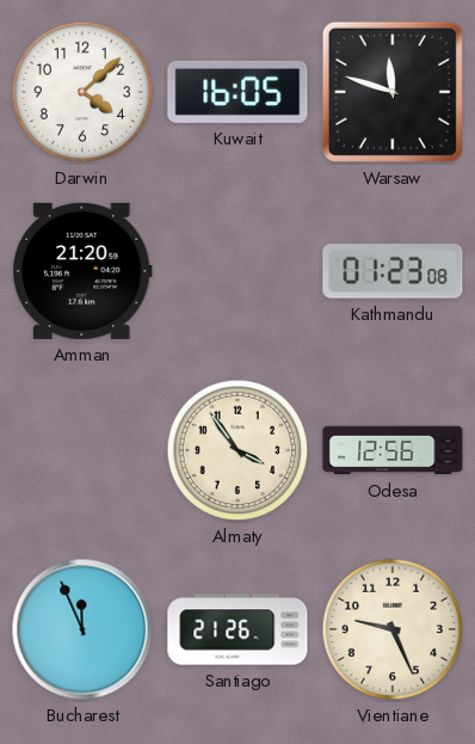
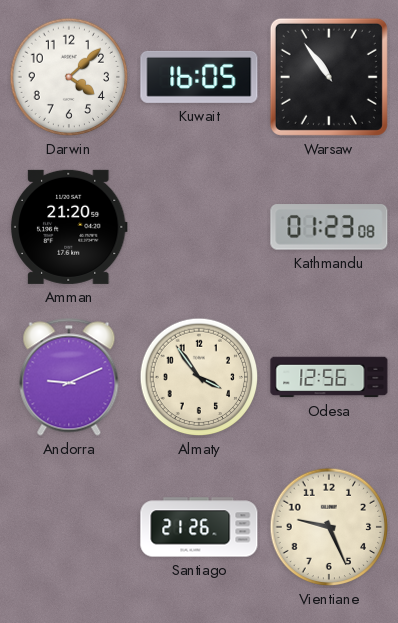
Warsaw: 11:48 -> 10:54 (329, 77)
Andorra: none -> 9:11 (69, 377)
Bucharest: 11:56 -> none (82, 629)
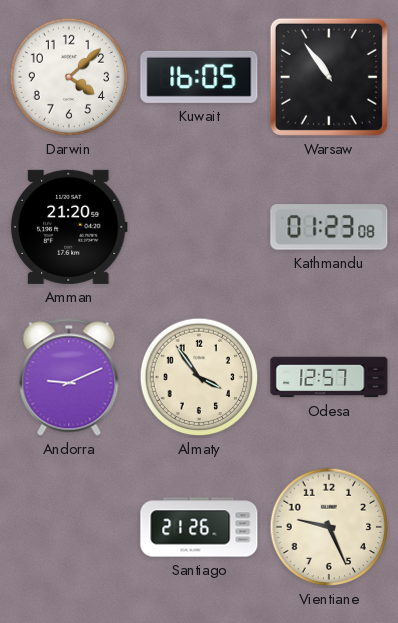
Odesa: 12:56 -> 12:57 (329, 377)
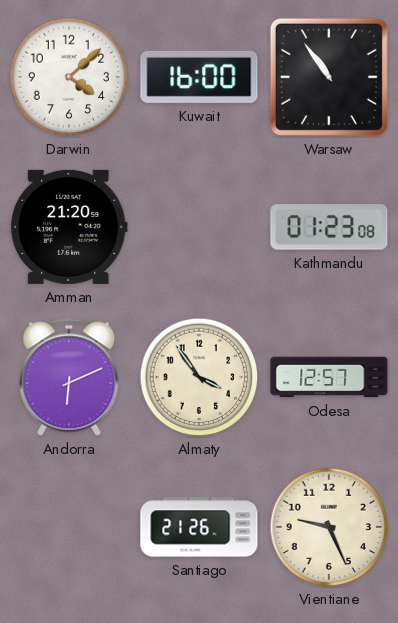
Kuwait: 16:05 -> 16:00 (199, 77)
Andorra: 9:11 -> 6:11 (69, 377)
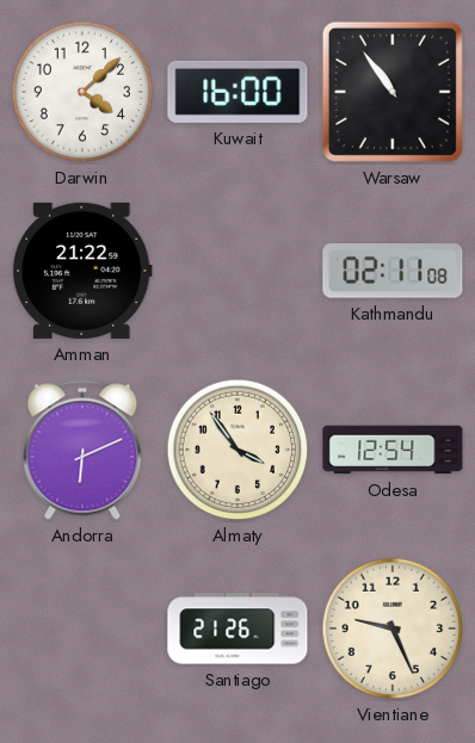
Amman: 21:20 -> 21:22 (82, 271)
Kathmandu: 01:23 -> 02:11 (393, 271)
Odesa: 12:57 -> 12:54 (393, 450)
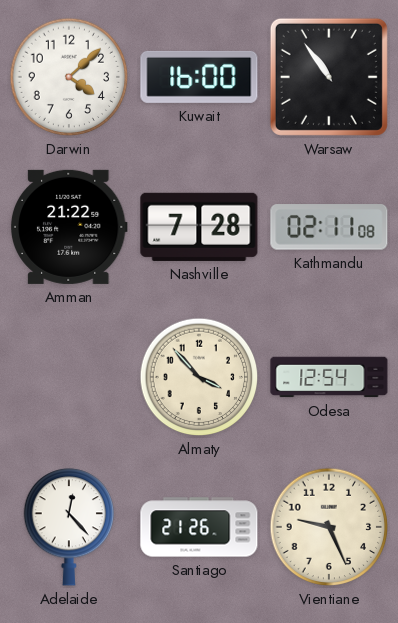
Nashville: none -> 7:28 (199, 227)
Andorra: 6:11 -> none (82, 450)
Almaty: 3:54 -> 3:53 (199, 377)
Adelaide: none -> 12:23 (68, 527)
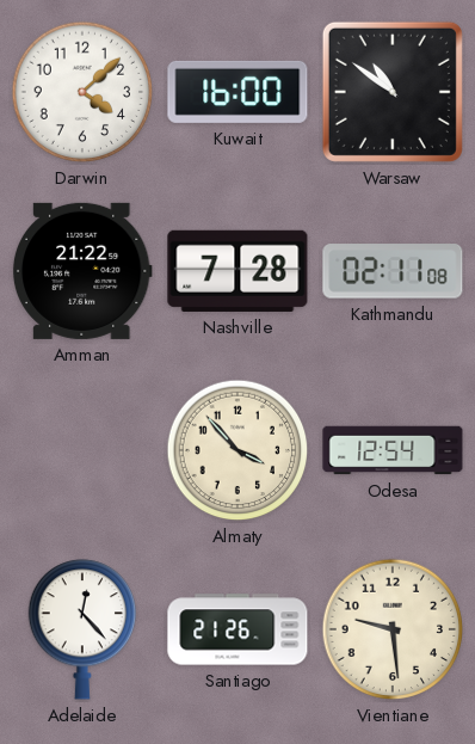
Warsaw: 10:54 -> 10:51 (393, 92)
Vientiane: 9:26 -> 9:29 (393, 629)
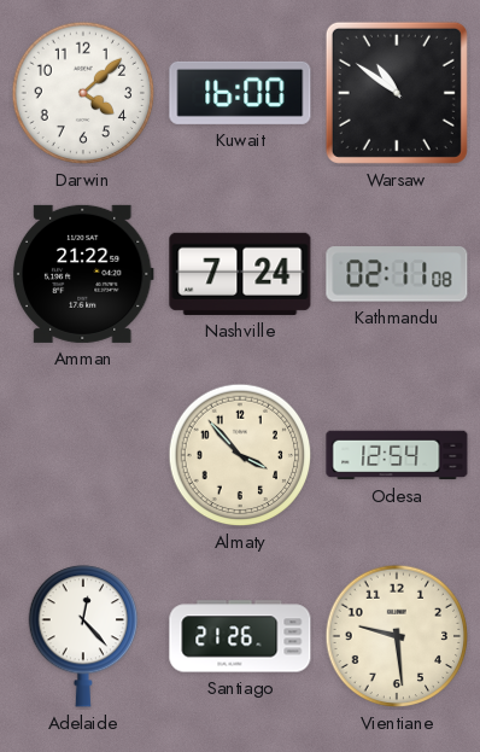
Nashville: 7:28 -> 7:24 (240, 274)
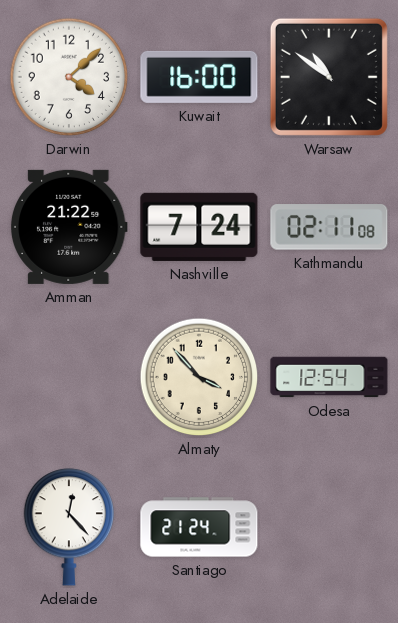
Santiago: 21:26 -> 21:24 (199, 527)
Vientiane: 9:29 -> none (397, 636)
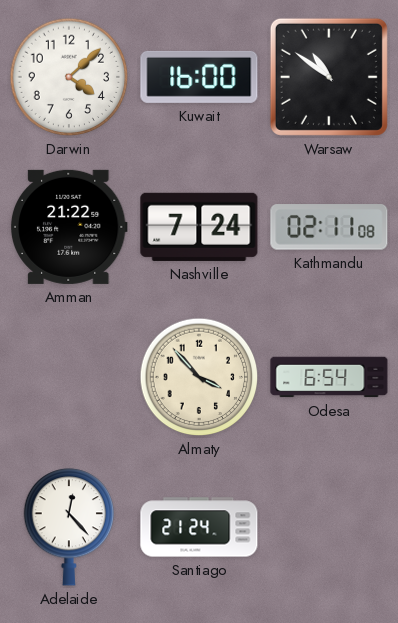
Odesa: 12:54 -> 6:54 (329, 377)
